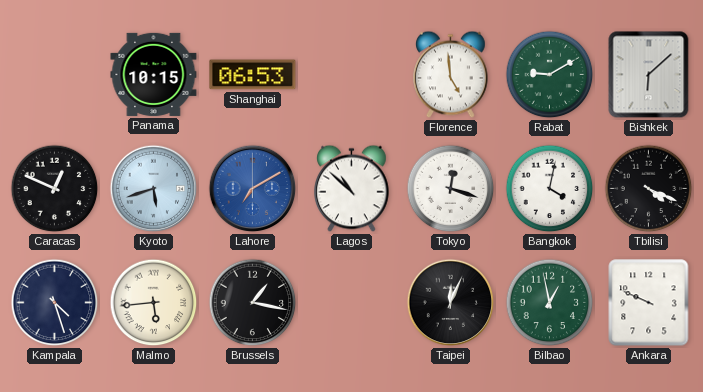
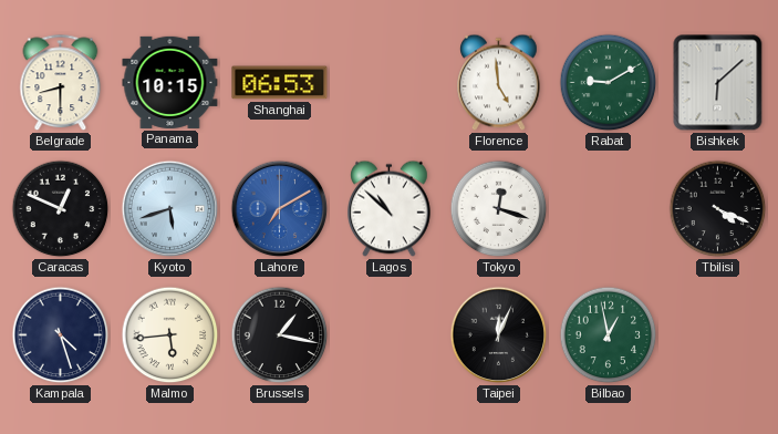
Belgrade: none -> 8:30 (61, 83)
Bangkok: 4:02 -> none (550, 189)
Ankara: 9:49 -> none (649, 303)
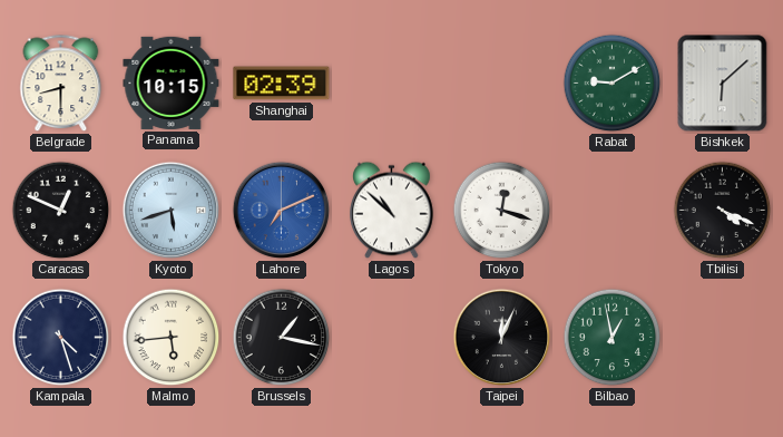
Shanghai: 06:53 -> 02:39 (282, 84)
Florence: 4:59 -> none (499, 83)
Lahore: 7:10 -> 7:11 (282, 211)
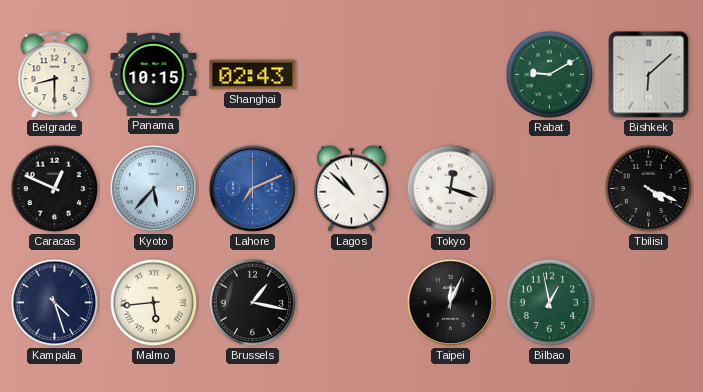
Shanghai: 02:39 -> 02:43 (253, 75)
Kyoto: 5:42 -> 5:37 (154, 189)
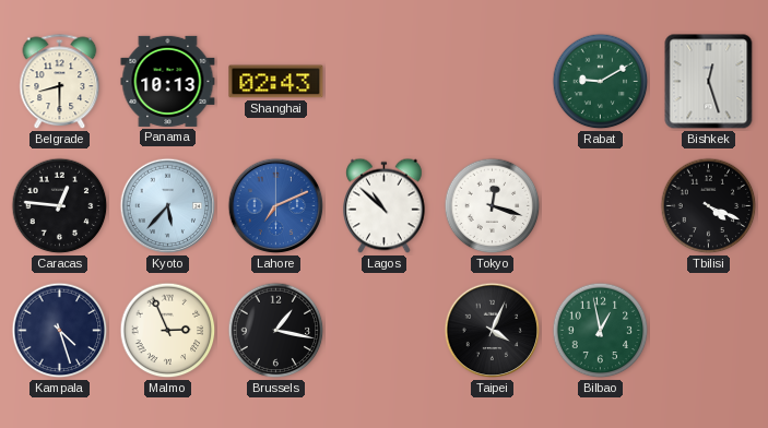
Panama: 10:15 -> 10:13 (168, 81)
Bishkek: 6:08 -> 12:27 (709, 82)
Caracas: 12:49 -> 12:46 (60, 206)
Malmo: 5:44 -> 2:56 (168, 331)
Taipei: 12:04 -> 4:04 (493, 331)
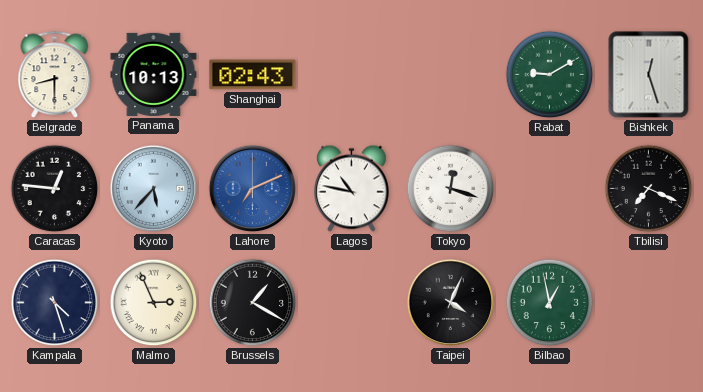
Lagos: 10:52 -> 10:47 (352, 189)
Tbilisi: 4:19 -> 7:19 (649, 189)
Brussels: 1:17 -> 1:20 (253, 303)
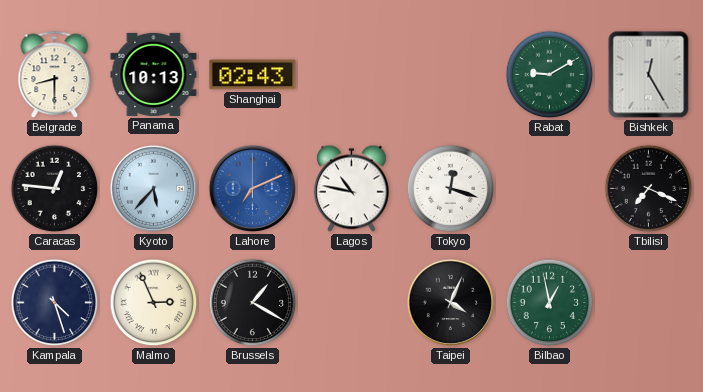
Bishkek: 12:27 -> 12:25 (649, 75)
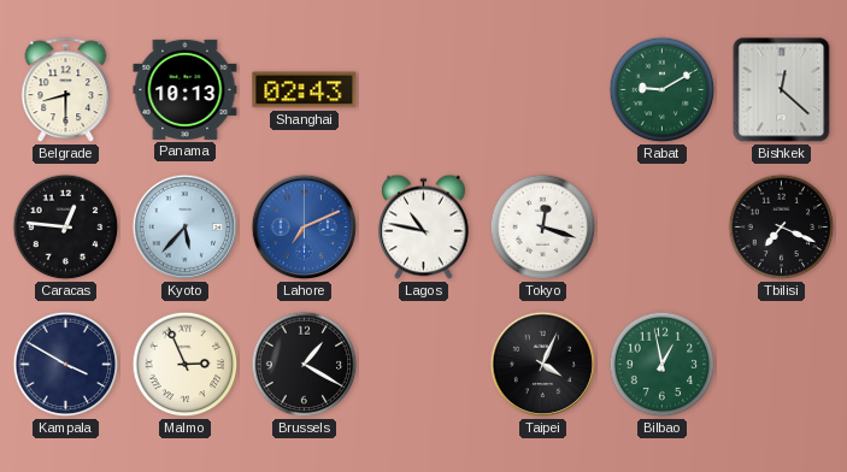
Bishkek: 12:25 -> 12:22 (782, 90)
Kampala: 4:27 -> 3:50 (66, 365)
